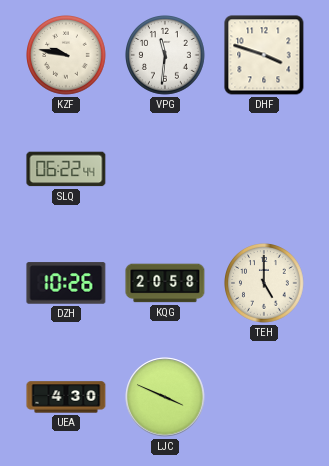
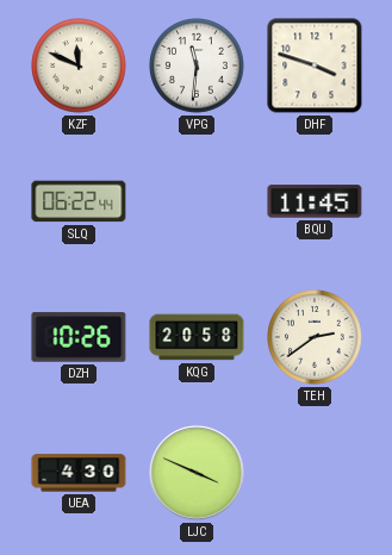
KZF: 9:47 -> 11:49 (80, 67)
BQU: none -> 11:45 (315, 201)
TEH: 5:00 -> 2:39 (316, 338)
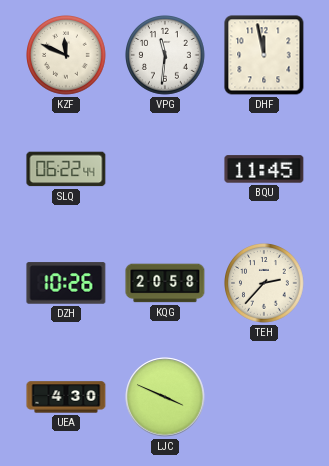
DHF: 3:48 -> 11:58 (264, 55)
TEH: 2:39 -> 2:37 (265, 284)
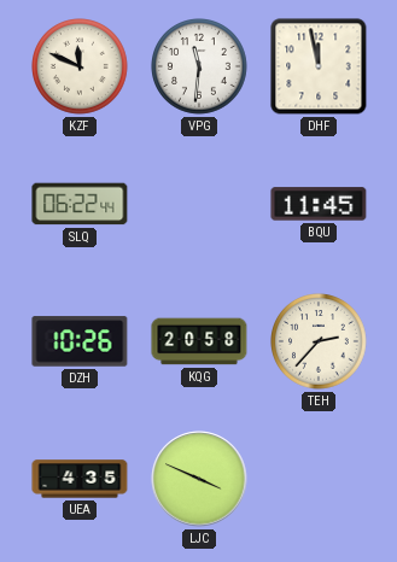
UEA: 4:30 -> 4:35 (80, 479)
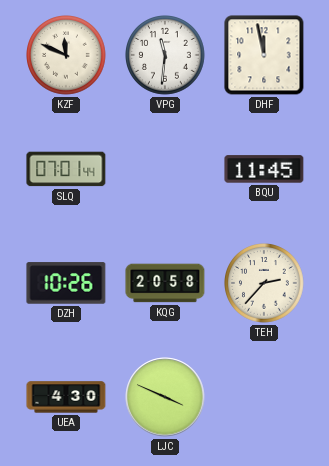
SLQ: 06:22 -> 07:01 (66, 169)
UEA: 4:35 -> 4:30 (66, 397)
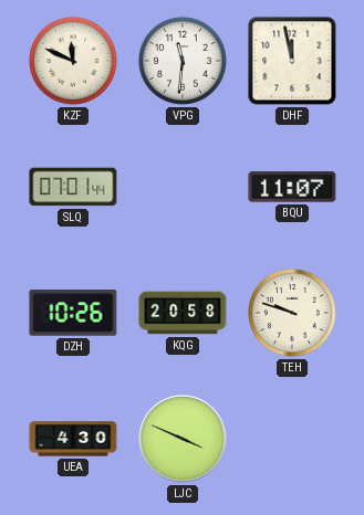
BQU: 11:45 -> 11:07 (292, 187)
TEH: 2:37 -> 9:48 (293, 314)
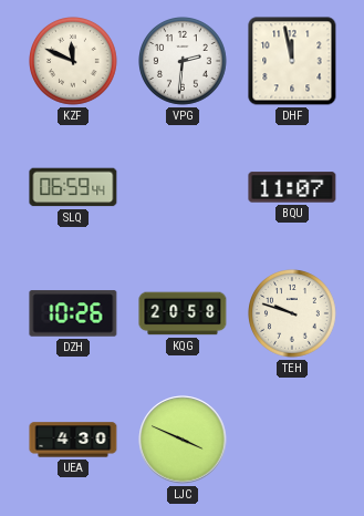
VPG: 11:31 -> 2:31 (184, 62)
SLQ: 07:01 -> 06:59 (73, 187)
